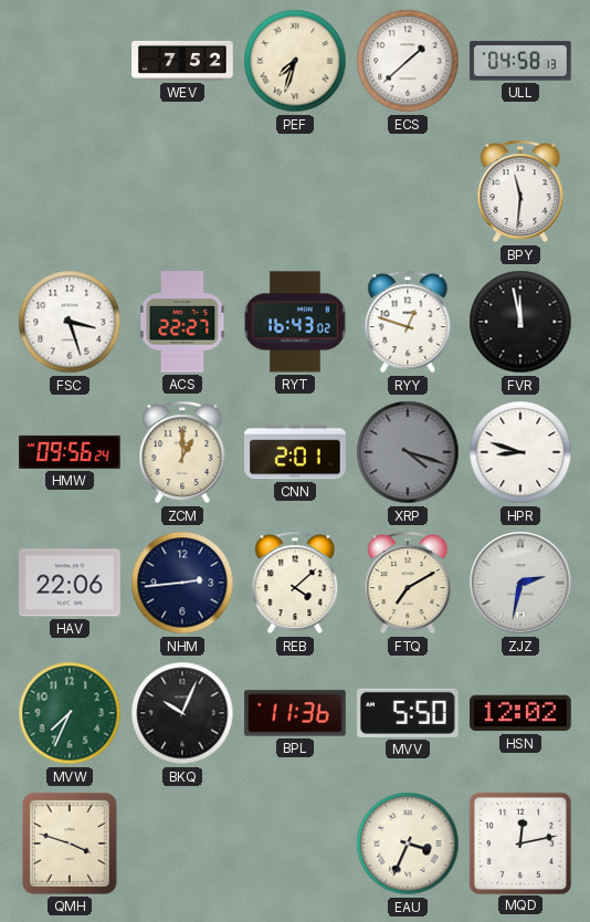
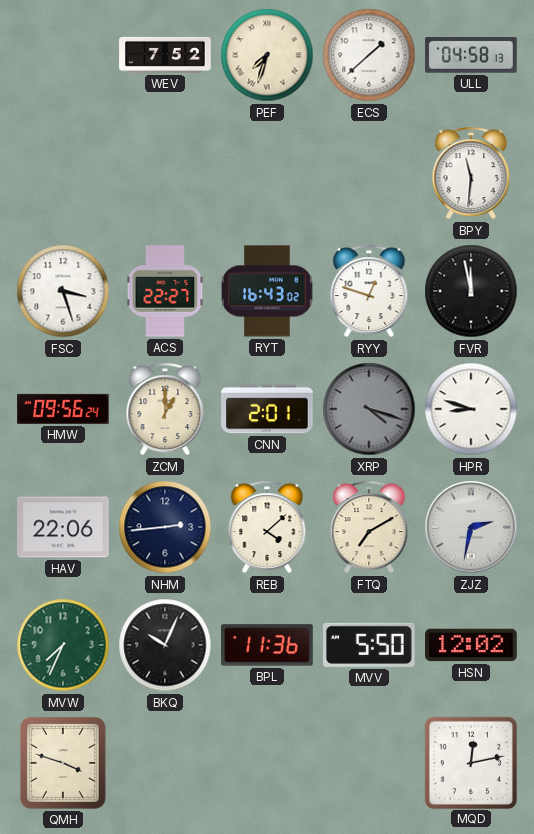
EAU: 3:34 -> none (408, 844)
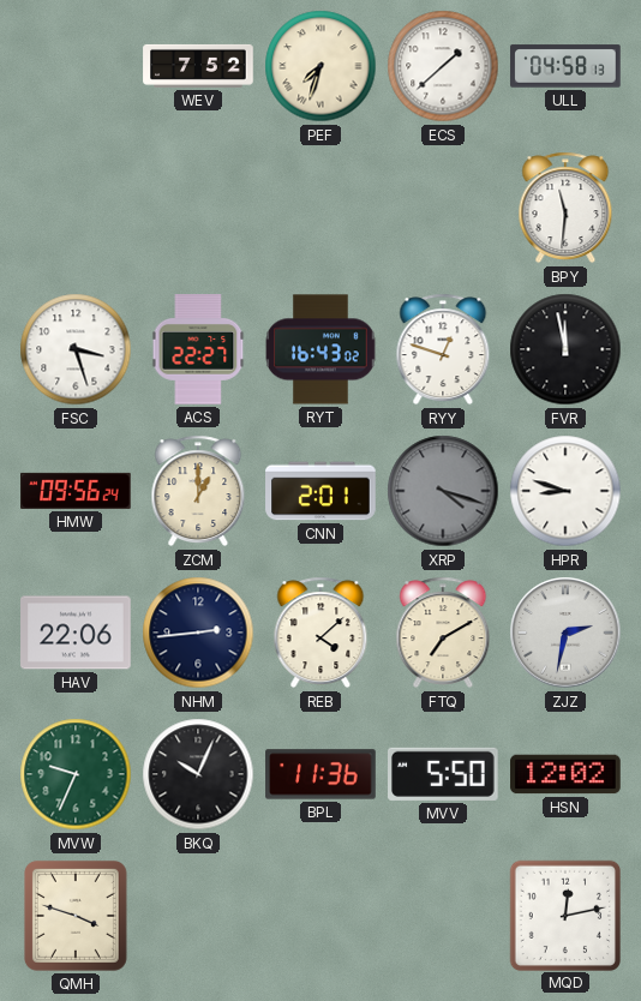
MVW: 7:34 -> 9:34 (76, 774)
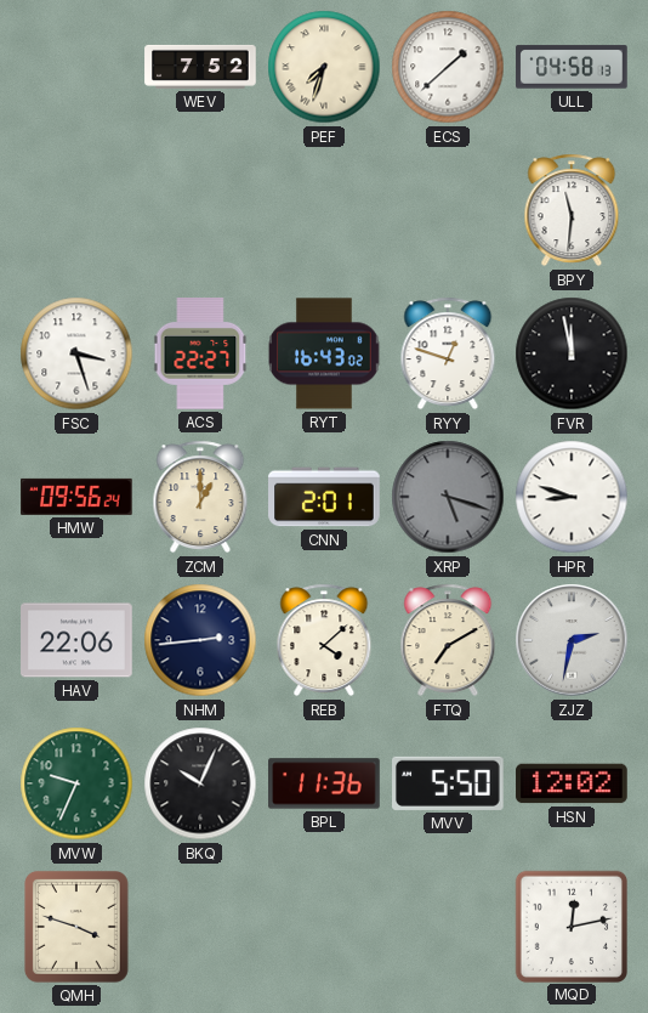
XRP: 4:18 -> 5:18 (448, 497)
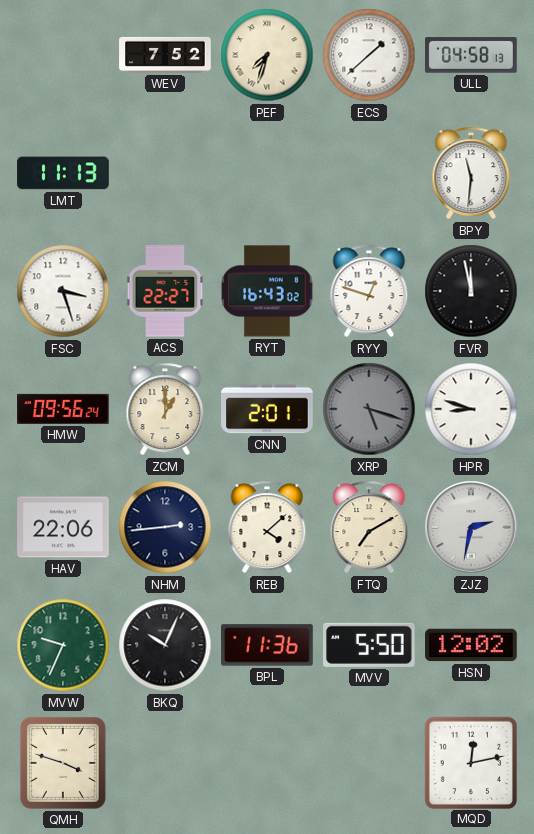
LMT: none -> 11:13 (63, 173)
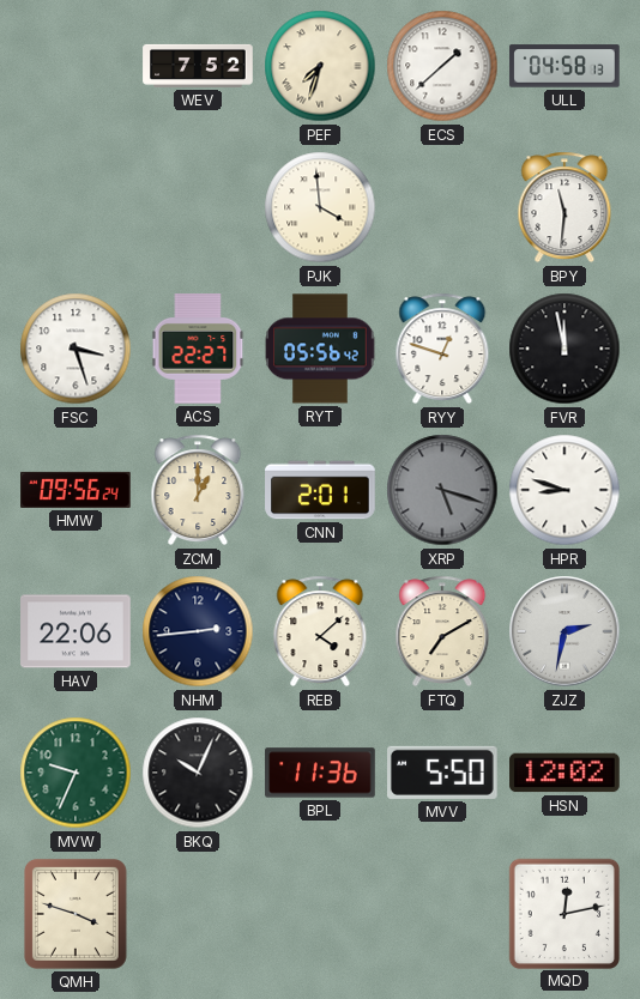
LMT: 11:13 -> none (63, 173)
PJK: none -> 3:59 (320, 207)
RYT: 16:43 -> 05:56 (320, 349)
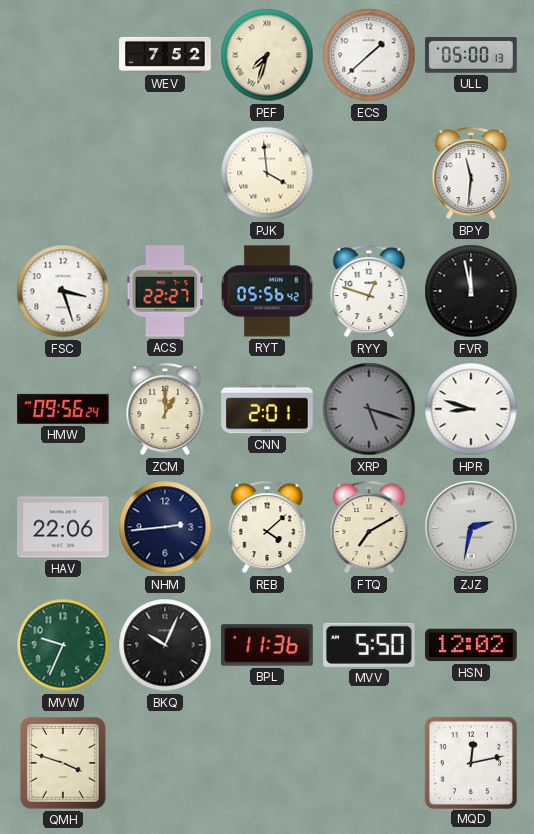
ULL: 04:58 -> 05:00 (471, 55)
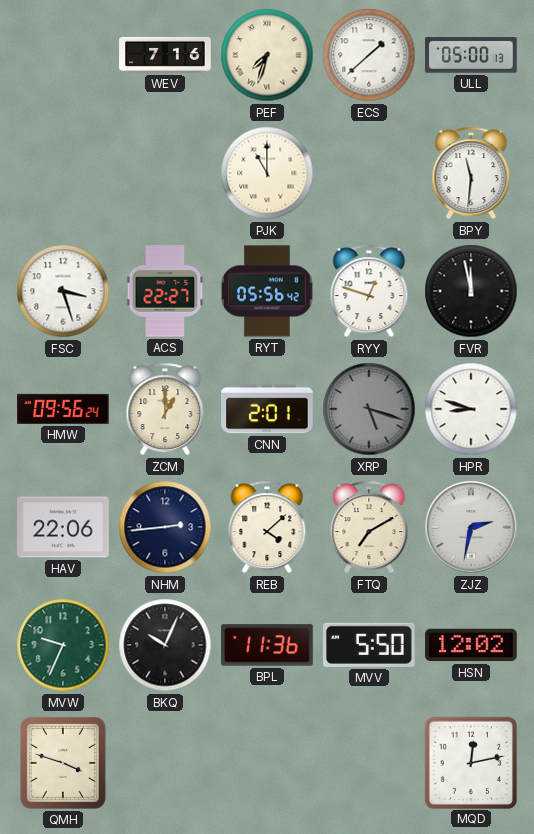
WEV: 7:52 -> 7:16 (165, 55)
PJK: 3:59 -> 11:00 (267, 173)
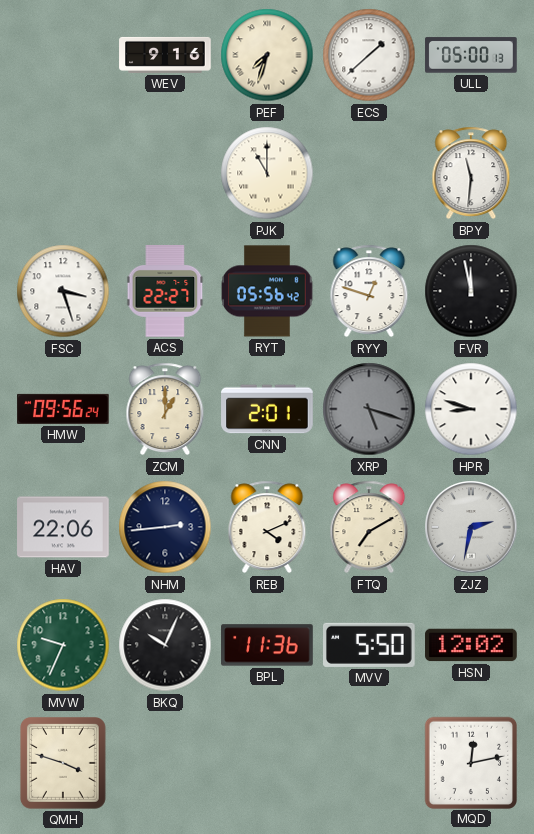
WEV: 7:16 -> 9:16 (165, 55)
REB: 4:08 -> 4:11 (267, 527)
